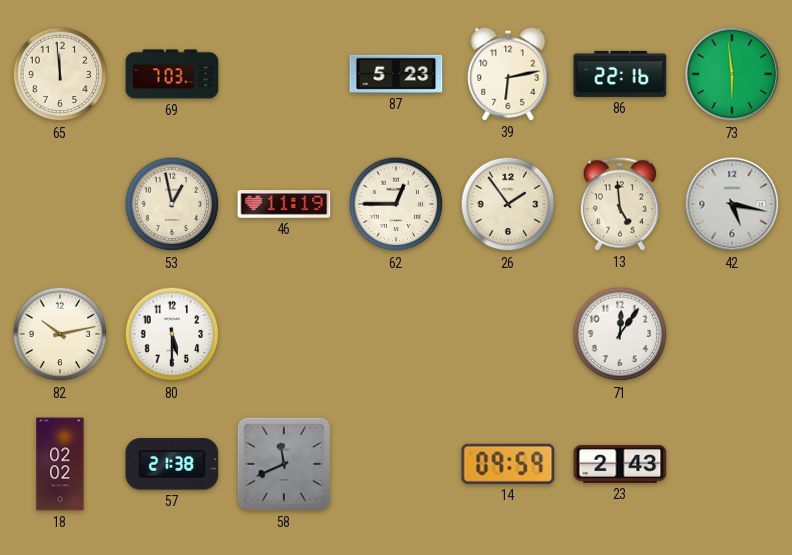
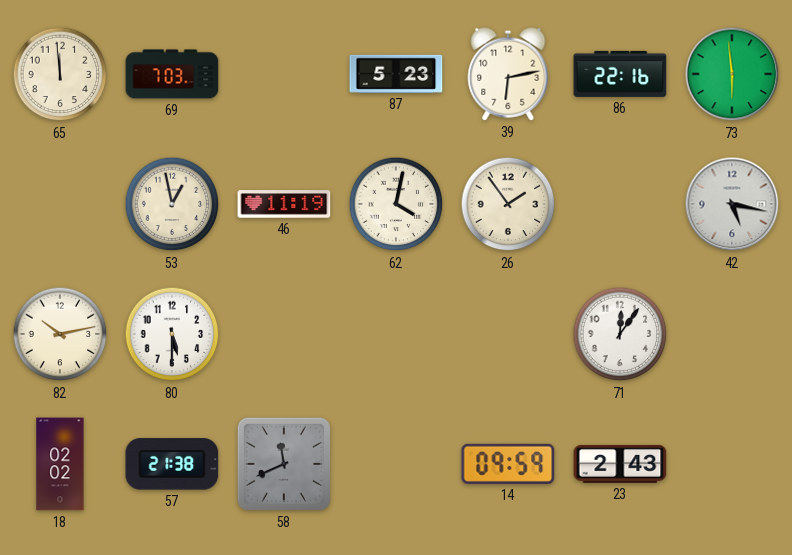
62: 12:45 -> 4:02 (396, 204)
13: 4:59 -> none (620, 204)
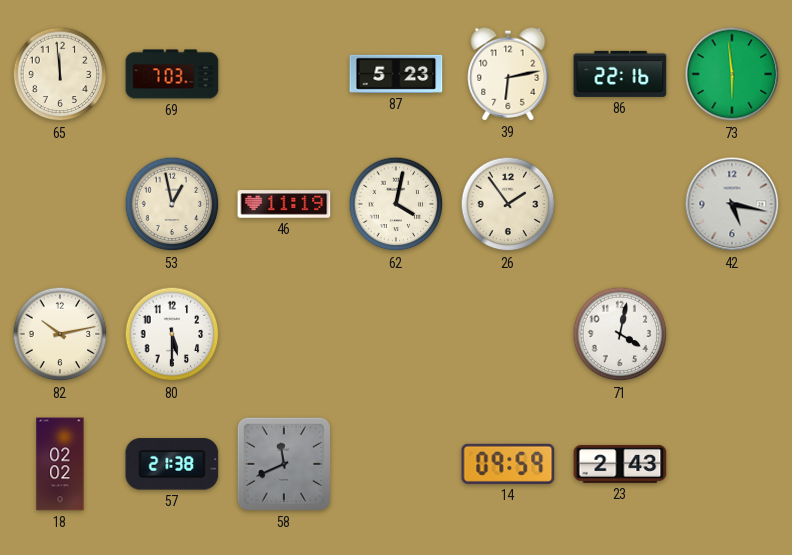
71: 12:06 -> 4:02 (620, 334)
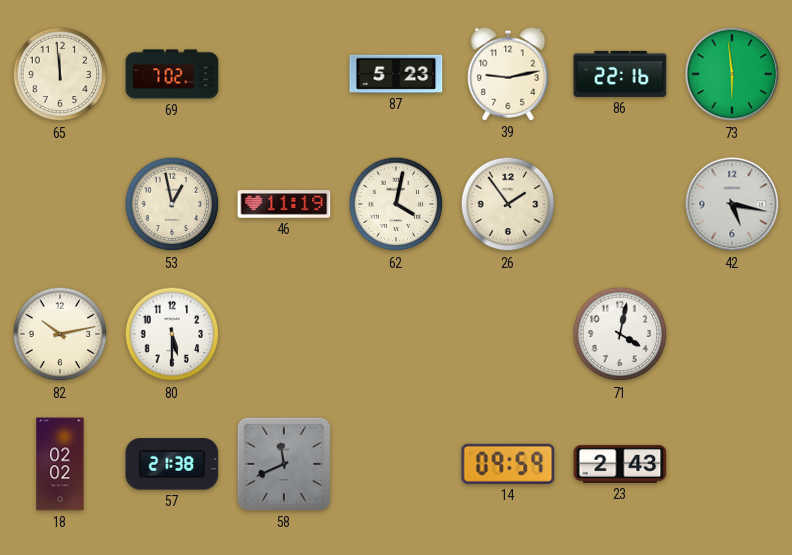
69: 7:03 -> 7:02 (172, 74)
39: 6:13 -> 9:13 (508, 74)
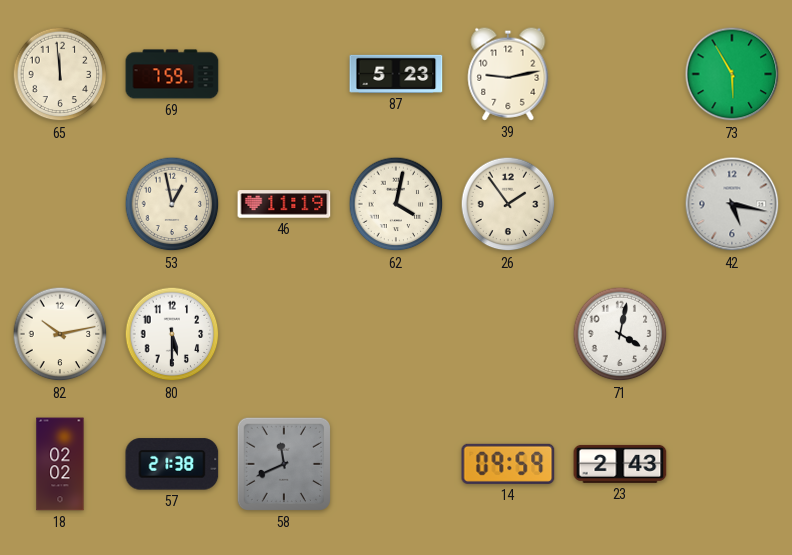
69: 7:02 -> 7:59 (172, 74)
86: 22:16 -> none (620, 74)
73: 5:59 -> 5:55 (732, 74)
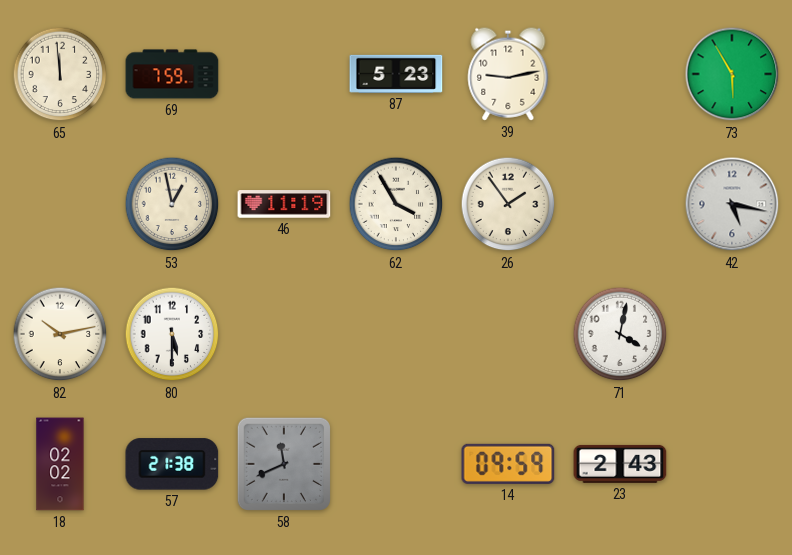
62: 4:02 -> 3:55 (396, 204)
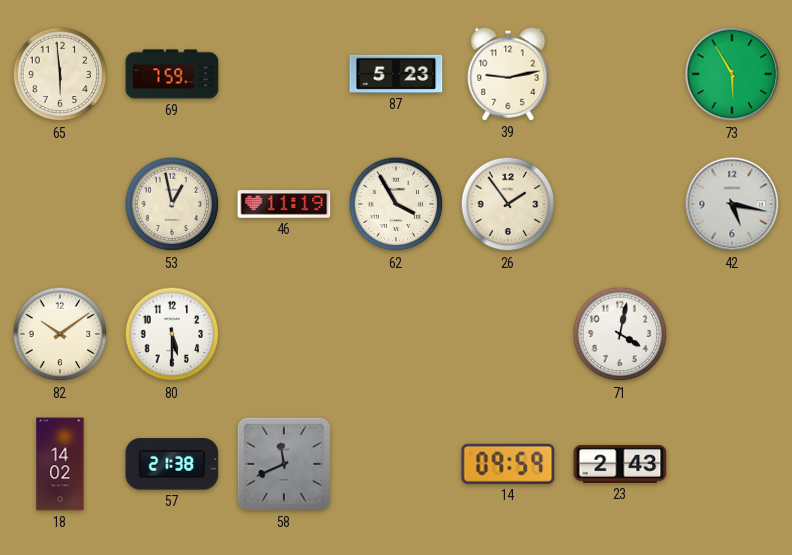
65: 11:59 -> 5:59 (60, 74)
82: 10:13 -> 10:09 (60, 334)
18: 02:02 -> 14:02 (60, 464)
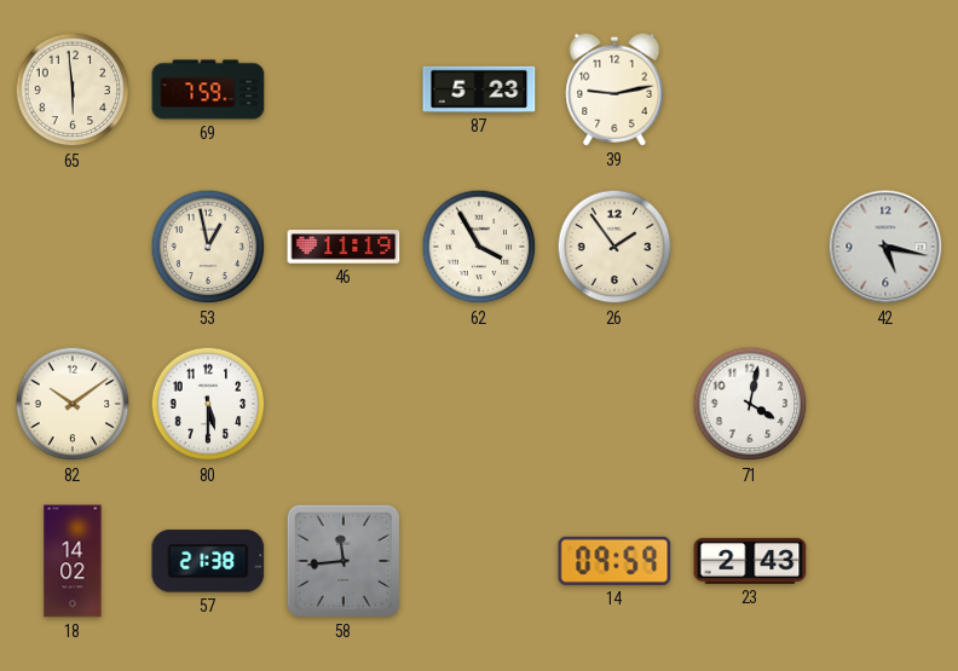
73: 5:55 -> none (732, 74)
58: 11:41 -> 11:44 (344, 561)
